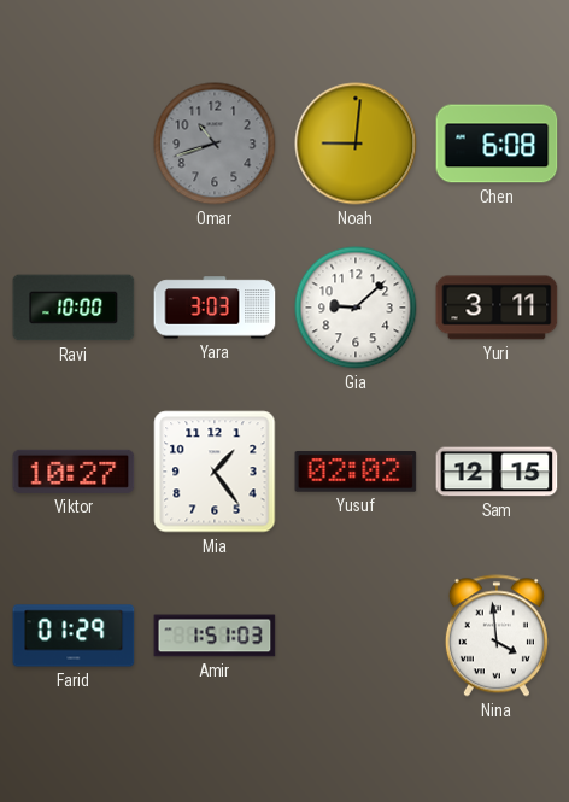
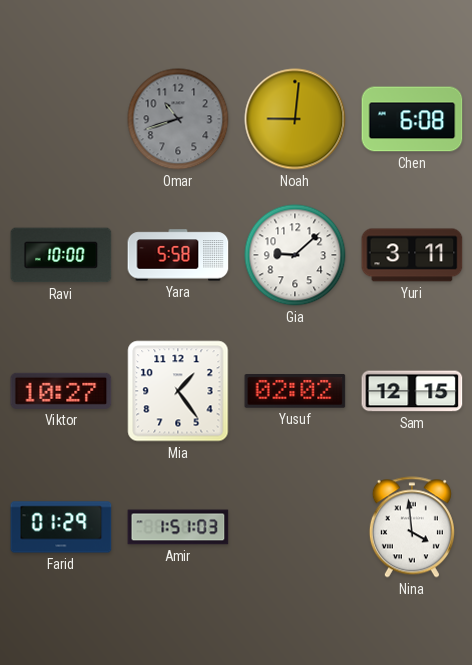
Yara: 3:03 -> 5:58 (178, 255)
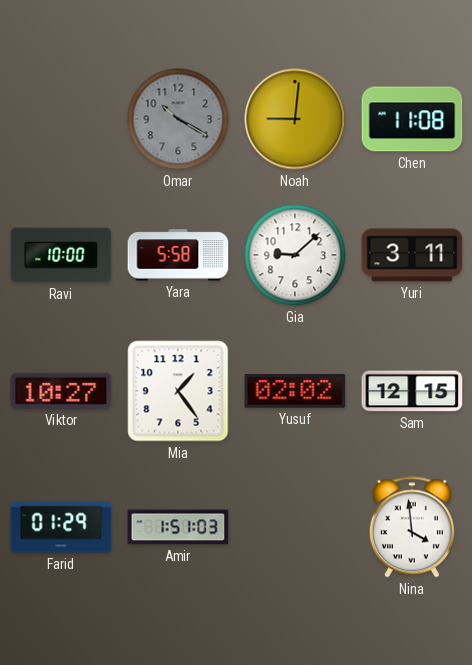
Omar: 10:42 -> 10:20 (178, 119)
Chen: 6:08 -> 11:08 (412, 119)
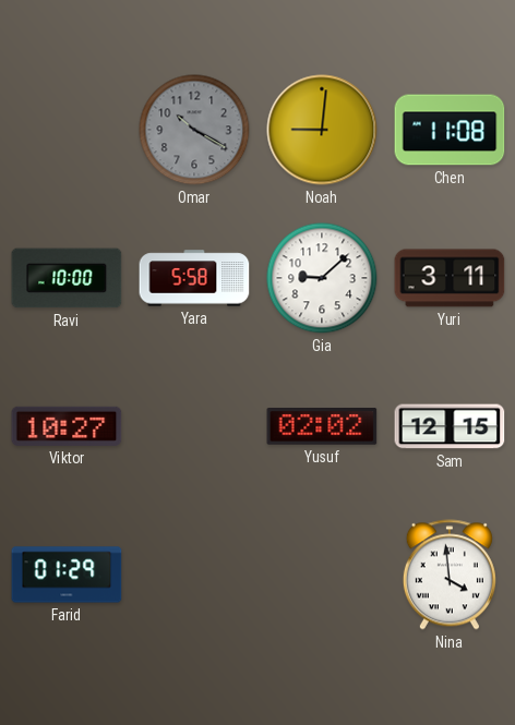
Mia: 1:24 -> none (178, 391)
Amir: 1:51 -> none (178, 527)
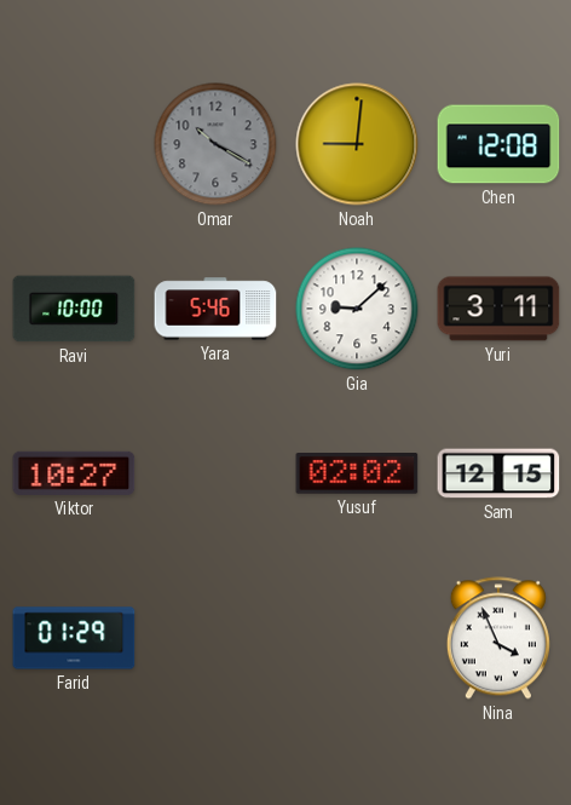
Chen: 11:08 -> 12:08 (498, 144)
Yara: 5:58 -> 5:46 (215, 309)
Nina: 3:59 -> 3:56 (498, 638)
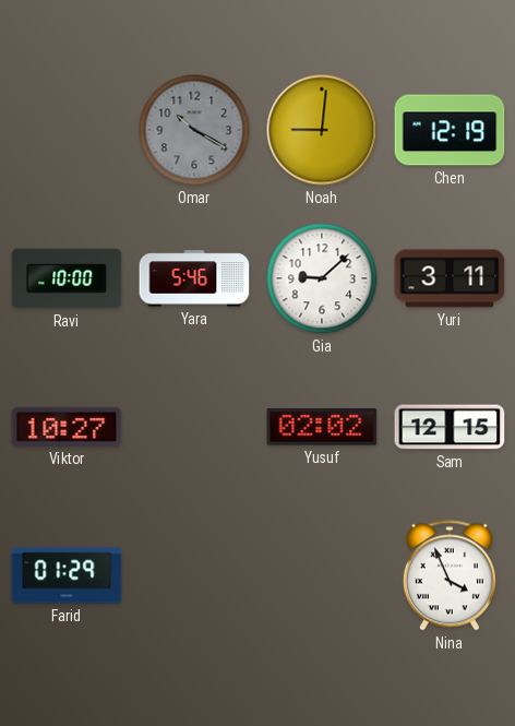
Chen: 12:08 -> 12:19 (450, 130)
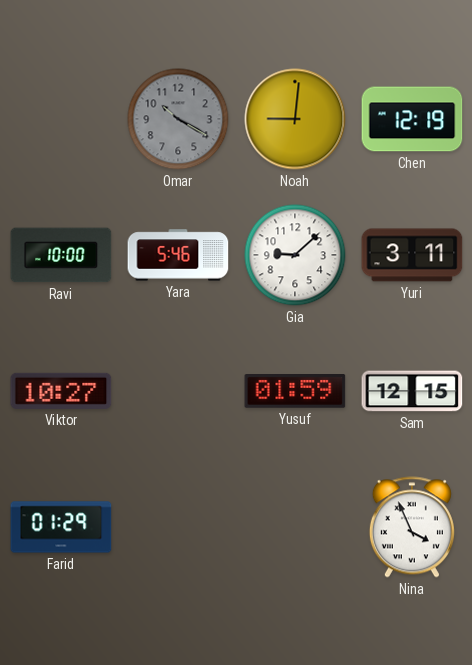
Yusuf: 02:02 -> 01:59 (295, 392)
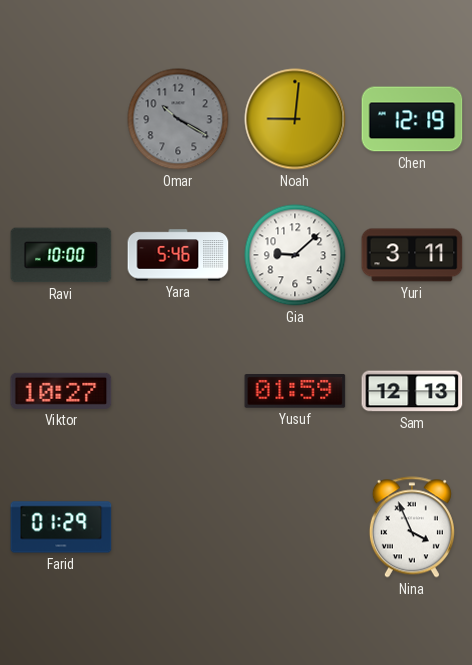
Sam: 12:15 -> 12:13 (412, 391)
